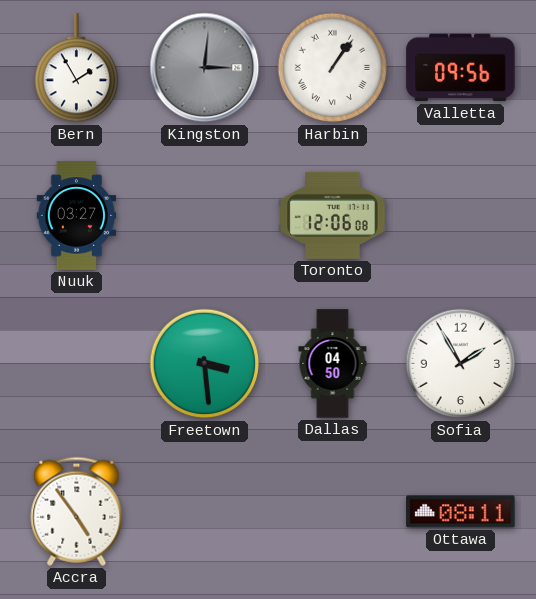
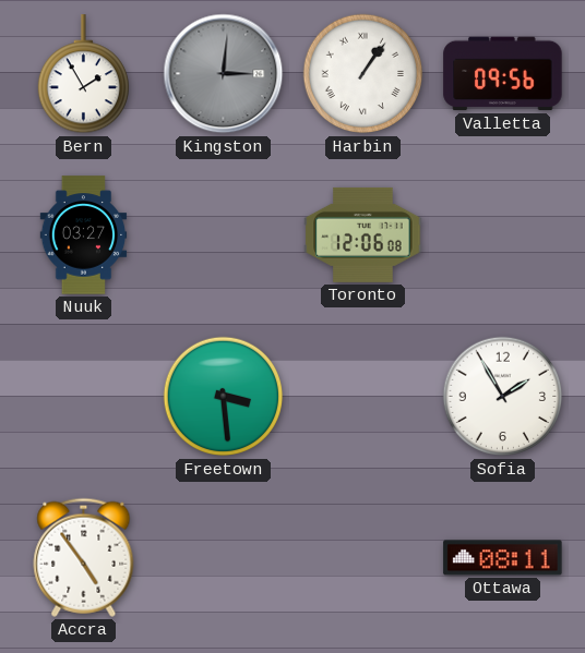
Dallas: 04:50 -> none (333, 364)
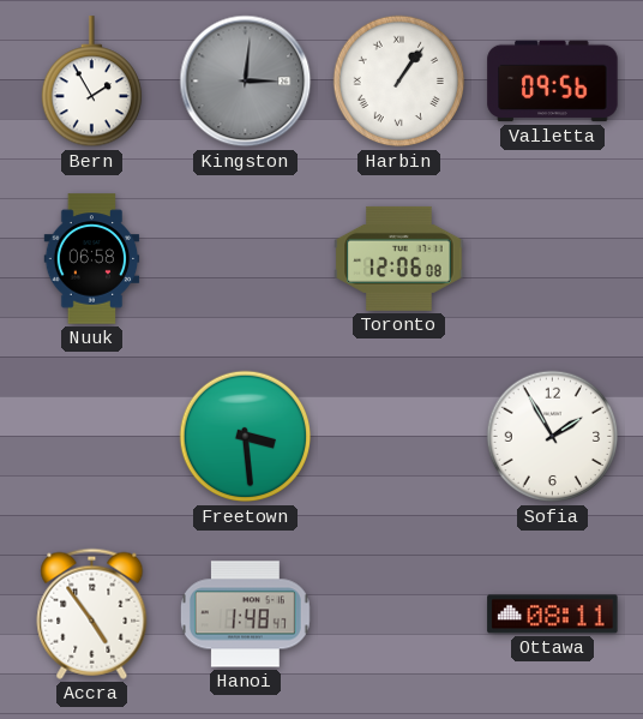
Nuuk: 03:27 -> 06:58 (92, 259)
Hanoi: none -> 1:48 (245, 615)
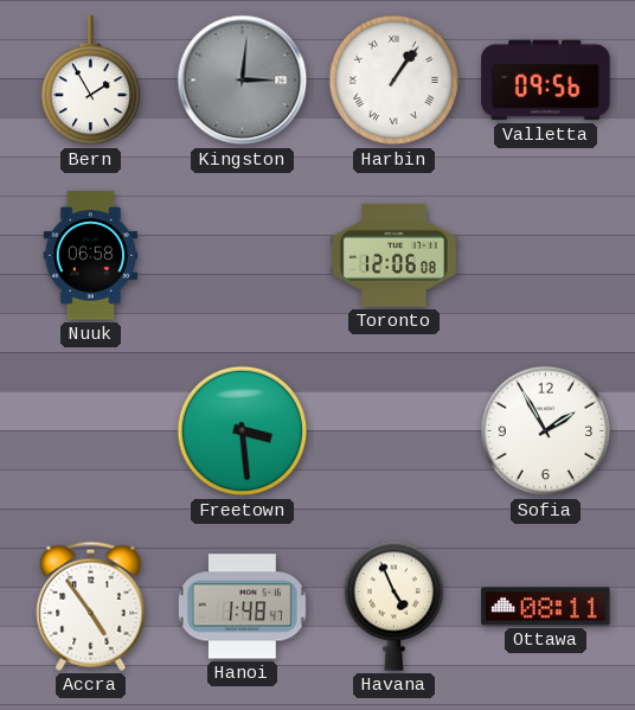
Havana: none -> 4:56 (393, 606)
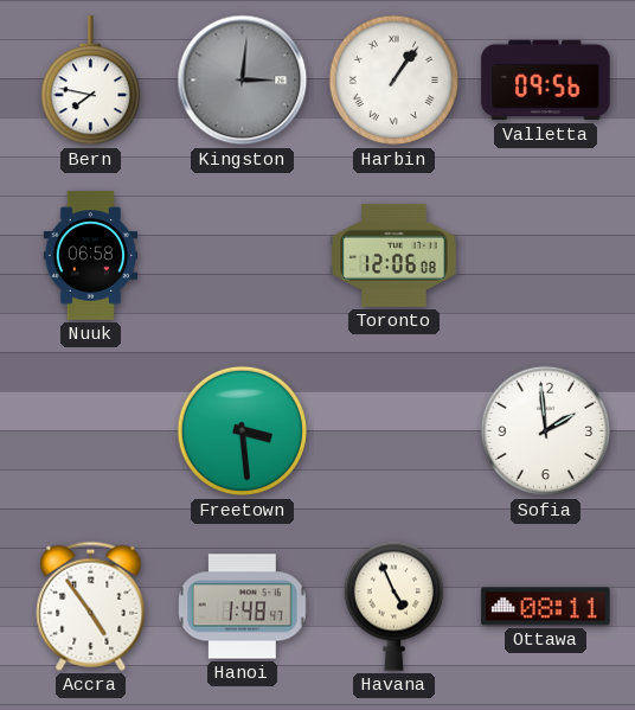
Bern: 1:55 -> 7:47 (90, 81)
Sofia: 1:55 -> 1:59 (546, 431)
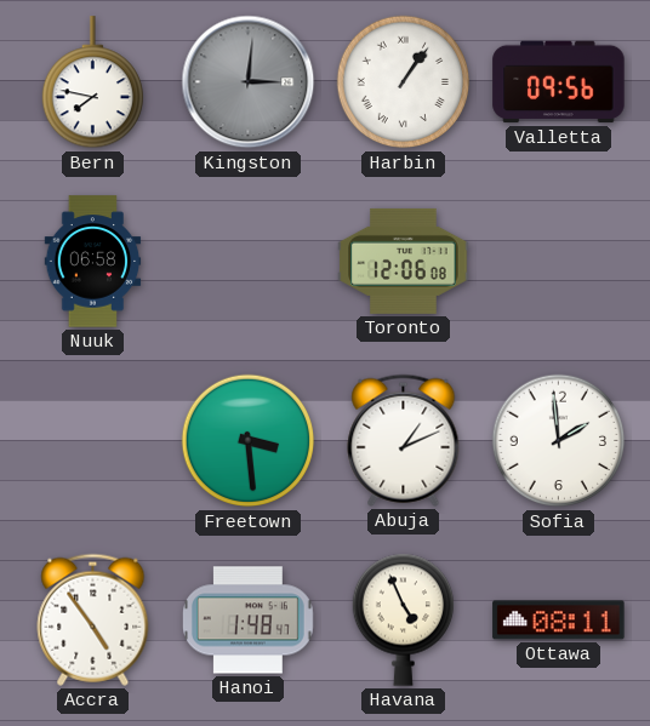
Abuja: none -> 1:11 (404, 440)
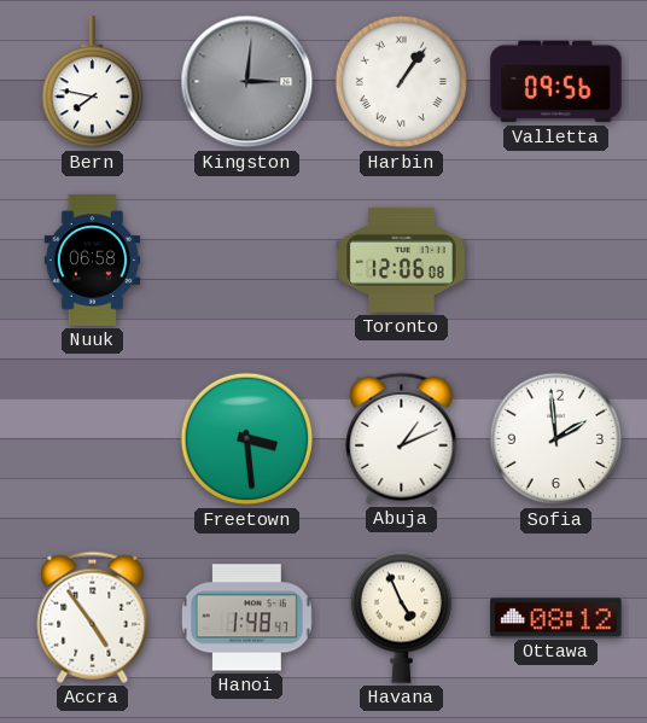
Ottawa: 08:11 -> 08:12 (556, 618)
